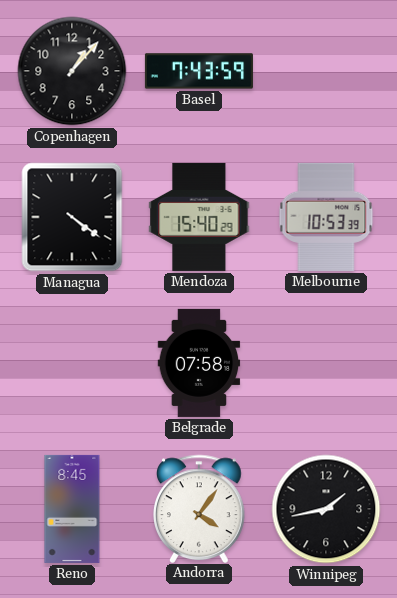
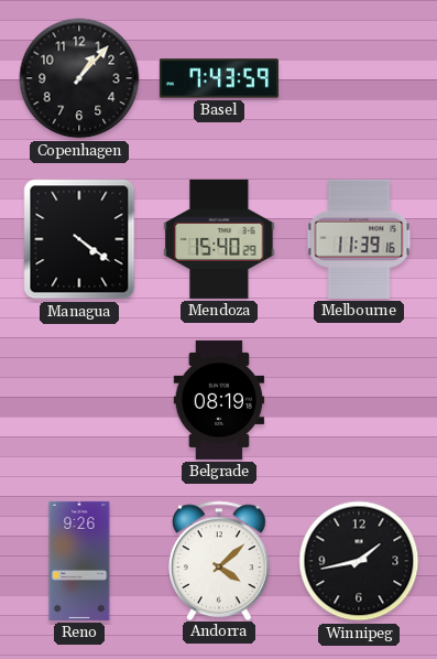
Melbourne: 10:53 -> 11:39 (359, 239)
Belgrade: 07:58 -> 08:19 (219, 400)
Reno: 8:45 -> 9:26 (79, 561)
Andorra: 4:06 -> 4:08 (220, 560)
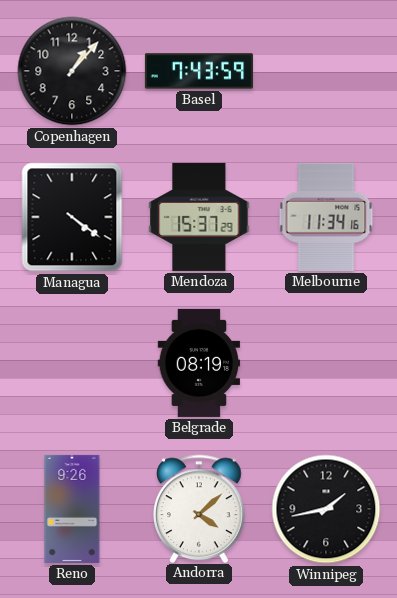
Mendoza: 15:40 -> 15:37 (199, 217)
Melbourne: 11:39 -> 11:34 (326, 217)
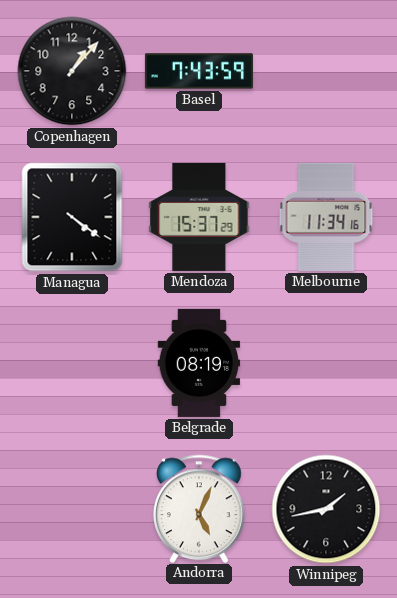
Reno: 9:26 -> none (72, 509)
Andorra: 4:08 -> 5:04 (200, 508)
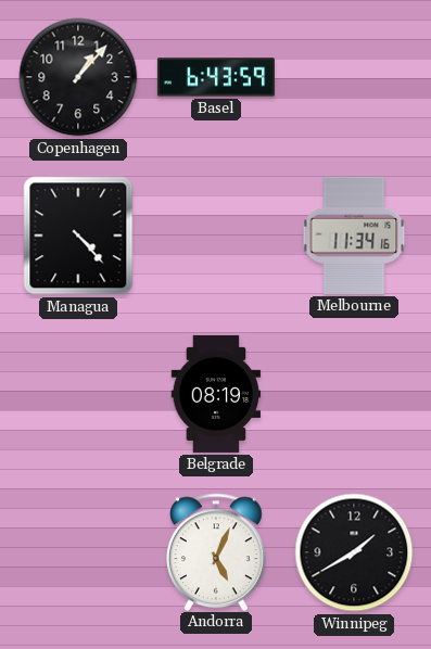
Basel: 7:43 -> 6:43 (216, 77)
Managua: 4:21 -> 4:23 (78, 236)
Mendoza: 15:37 -> none (199, 217)
Winnipeg: 1:43 -> 1:40 (354, 552)
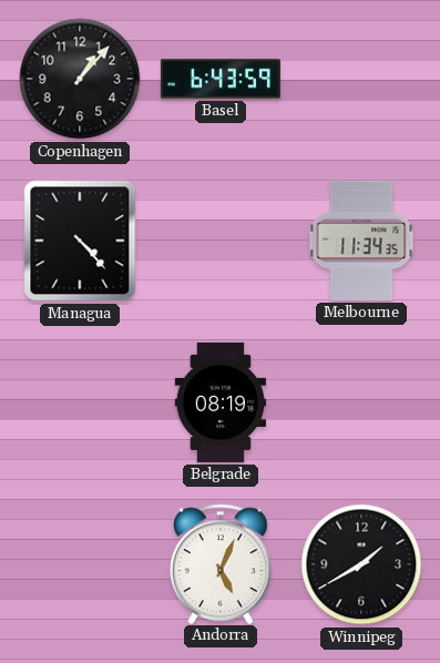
Melbourne: 11:34:16 -> 11:34:35 (361, 241)
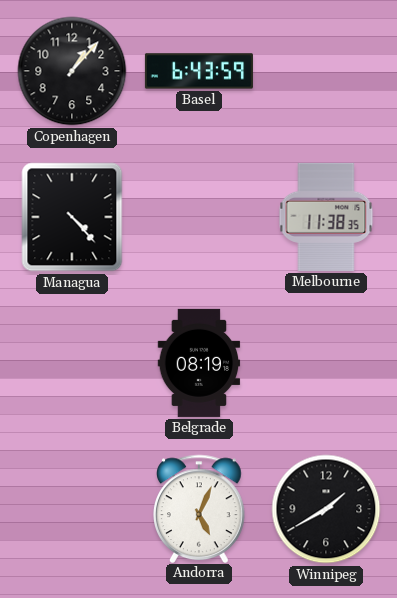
Melbourne: 11:34 -> 11:38 (326, 217)
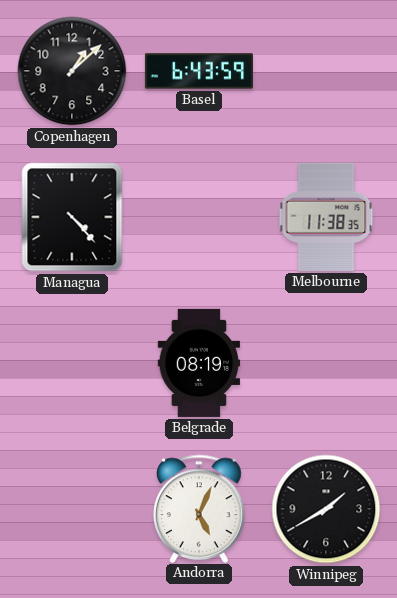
Copenhagen: 1:07 -> 1:08 (72, 71)
